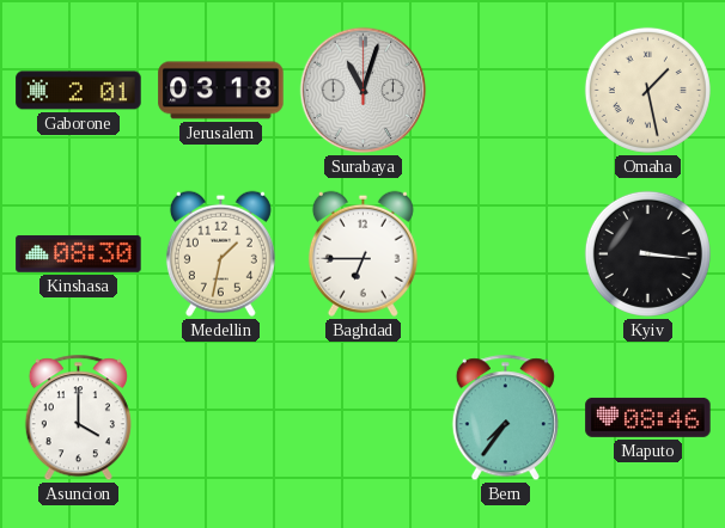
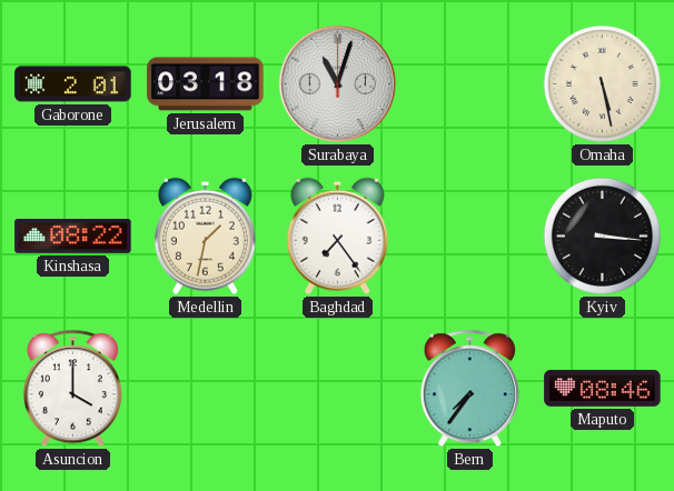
Omaha: 1:28 -> 5:28 (602, 83)
Kinshasa: 08:30 -> 08:22 (73, 236)
Baghdad: 6:45 -> 7:24 (337, 236)
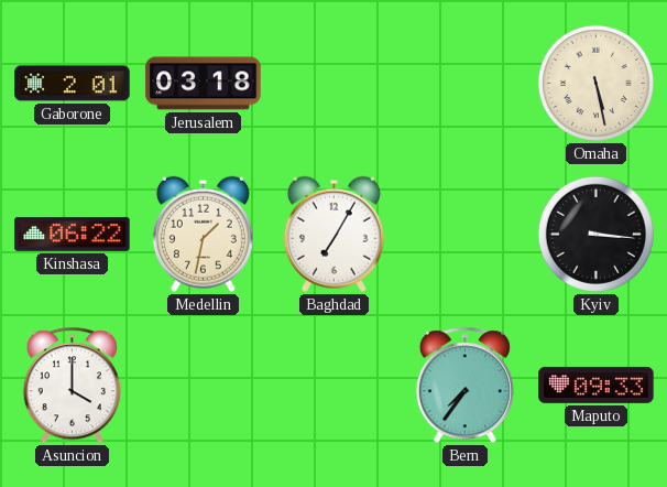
Surabaya: 11:03 -> none (338, 84)
Kinshasa: 08:22 -> 06:22 (73, 234)
Baghdad: 7:24 -> 7:05 (333, 234)
Maputo: 08:46 -> 09:33 (597, 385)
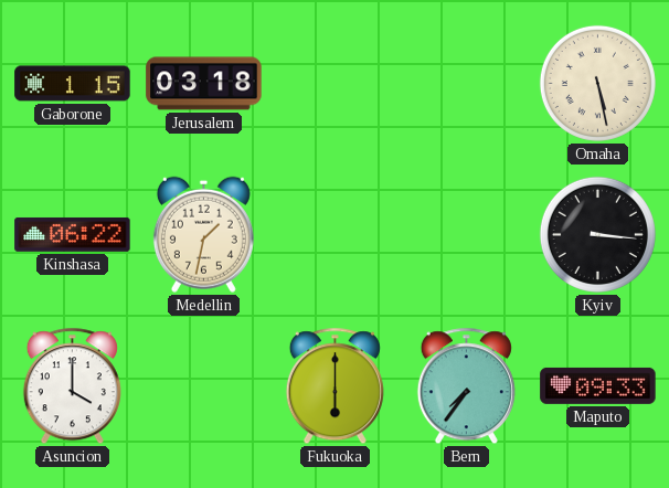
Gaborone: 2:01 -> 1:15 (73, 84)
Baghdad: 7:05 -> none (333, 234)
Fukuoka: none -> 6:00 (334, 386)
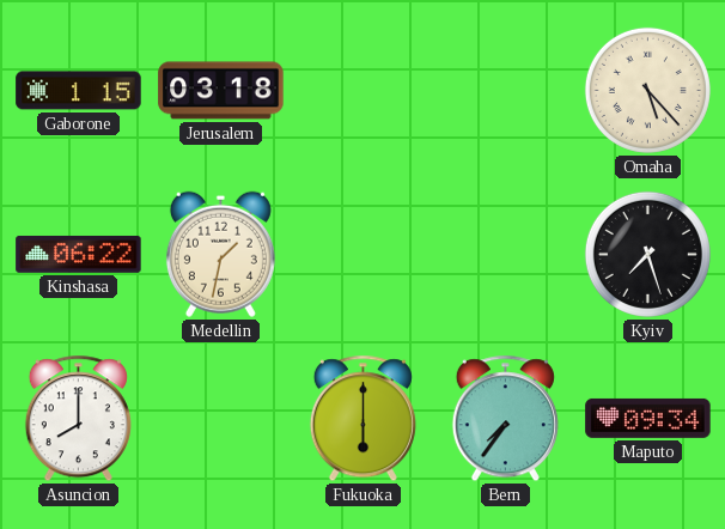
Omaha: 5:28 -> 5:23 (647, 90)
Kyiv: 3:16 -> 7:27 (647, 254)
Asuncion: 4:00 -> 8:00 (78, 419)
Maputo: 09:33 -> 09:34 (648, 418)
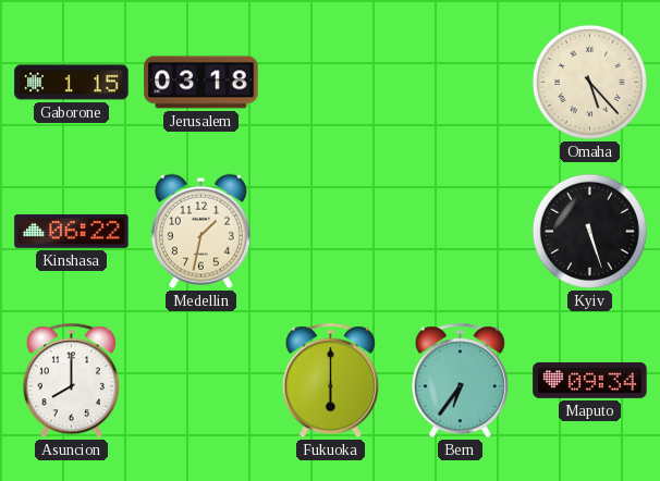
Kyiv: 7:27 -> 5:27 (589, 231)
Bern: 7:36 -> 6:36 (460, 381)
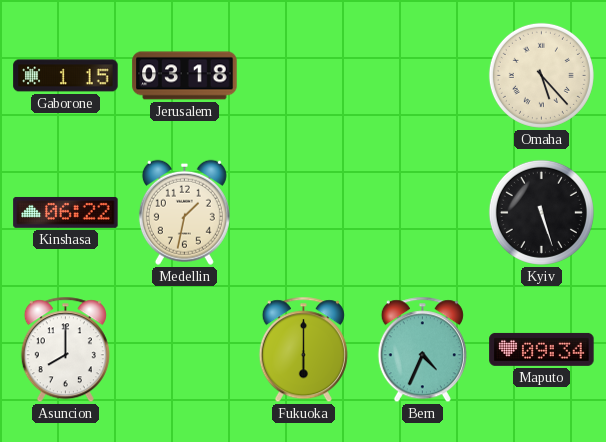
Bern: 6:36 -> 4:34 (422, 350)
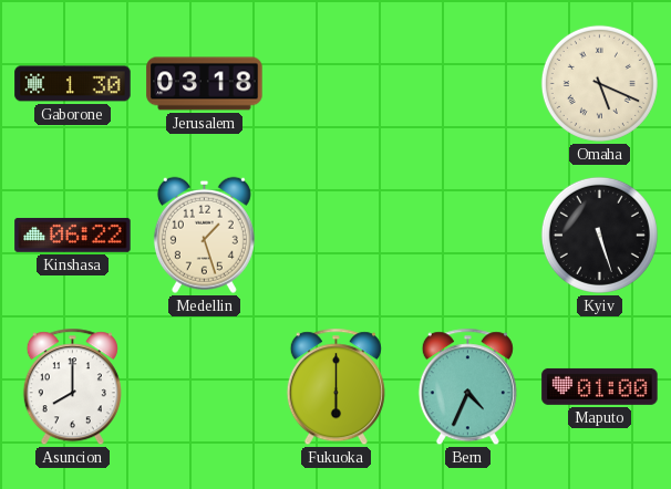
Gaborone: 1:15 -> 1:30 (73, 84)
Omaha: 5:23 -> 5:19 (599, 83)
Medellin: 1:32 -> 1:27 (204, 235)
Maputo: 09:34 -> 01:00 (600, 386)
